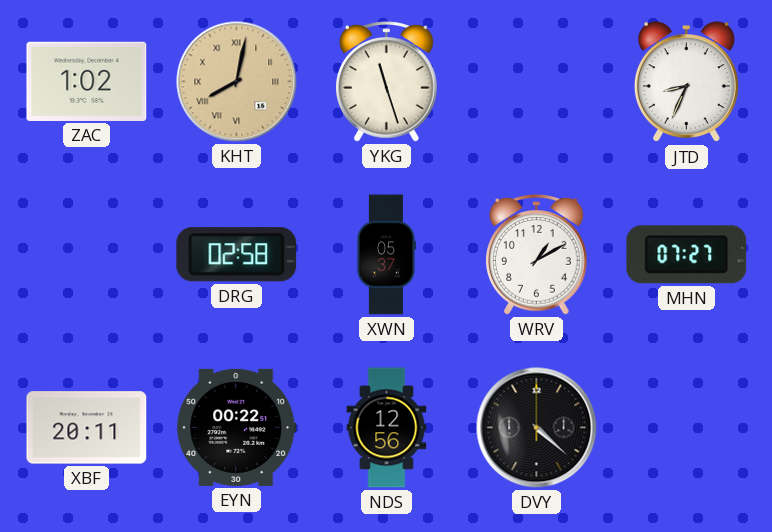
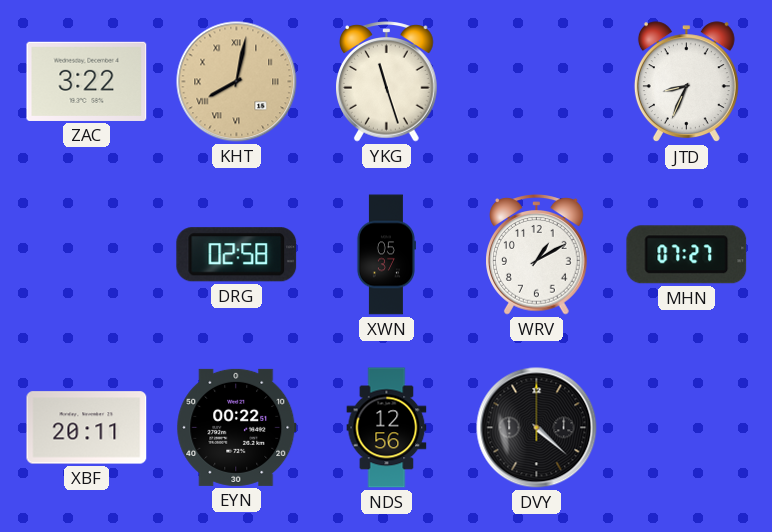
ZAC: 1:02 -> 3:22 (87, 81)
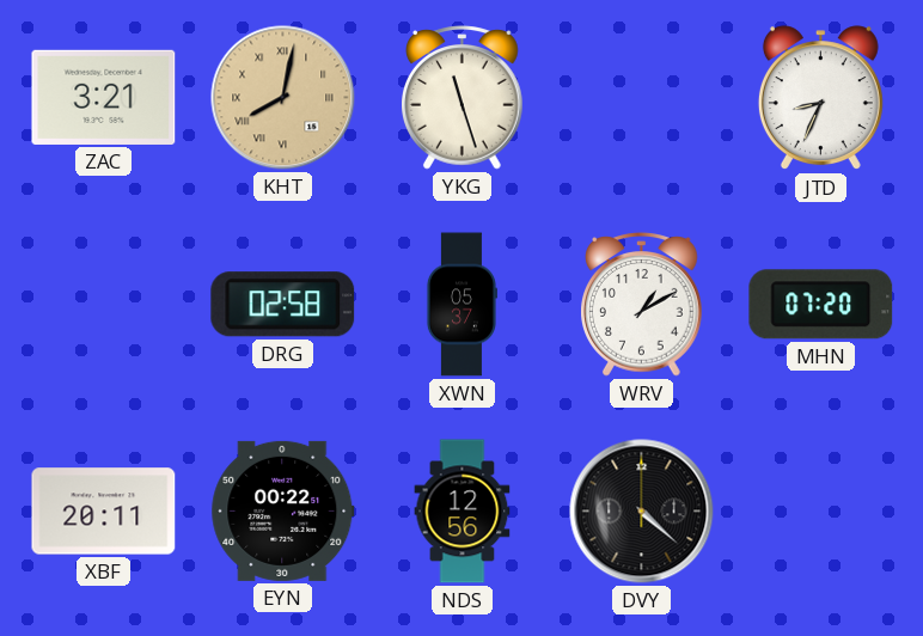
ZAC: 3:22 -> 3:21 (104, 97)
MHN: 07:27 -> 07:20 (821, 305)
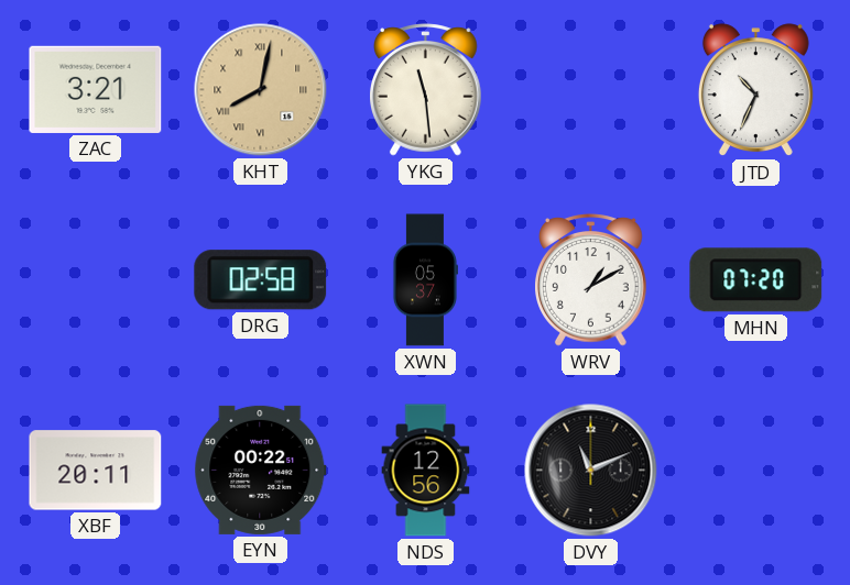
YKG: 11:27 -> 11:29 (426, 90)
JTD: 8:34 -> 10:34 (755, 90)
DVY: 4:22 -> 11:11 (591, 471)
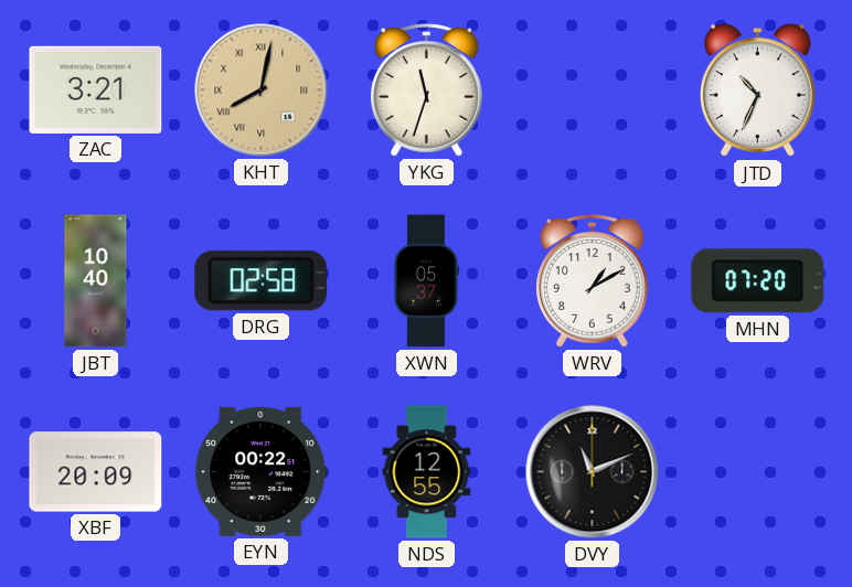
YKG: 11:29 -> 11:33 (427, 90)
JBT: none -> 10:40 (96, 281)
XBF: 20:11 -> 20:09 (96, 472)
NDS: 12:56 -> 12:55 (427, 472)
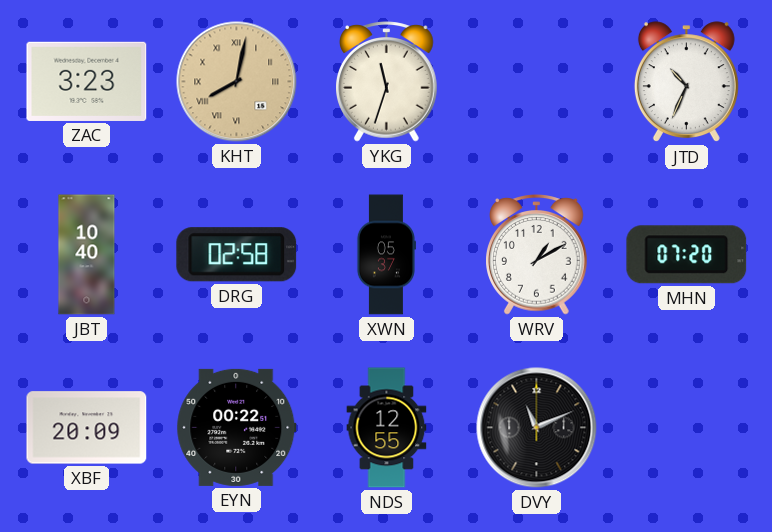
ZAC: 3:21 -> 3:23 (87, 81)
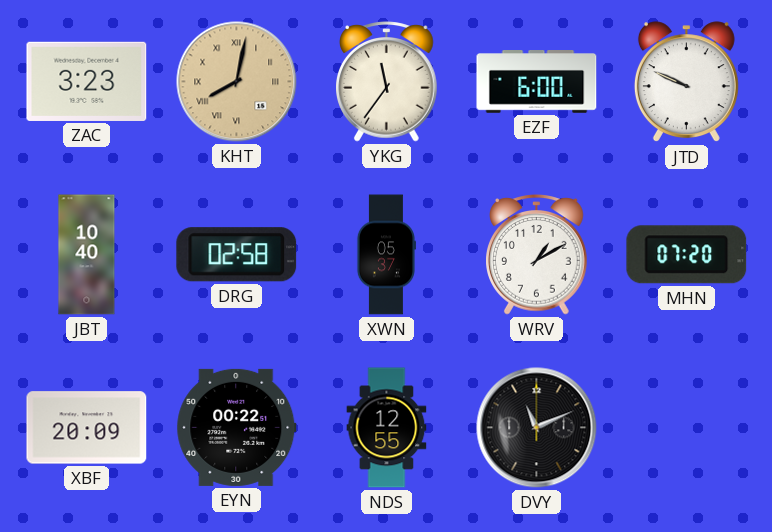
YKG: 11:33 -> 11:36 (387, 82)
EZF: none -> 6:00 (537, 82)
JTD: 10:34 -> 9:49 (686, 82)
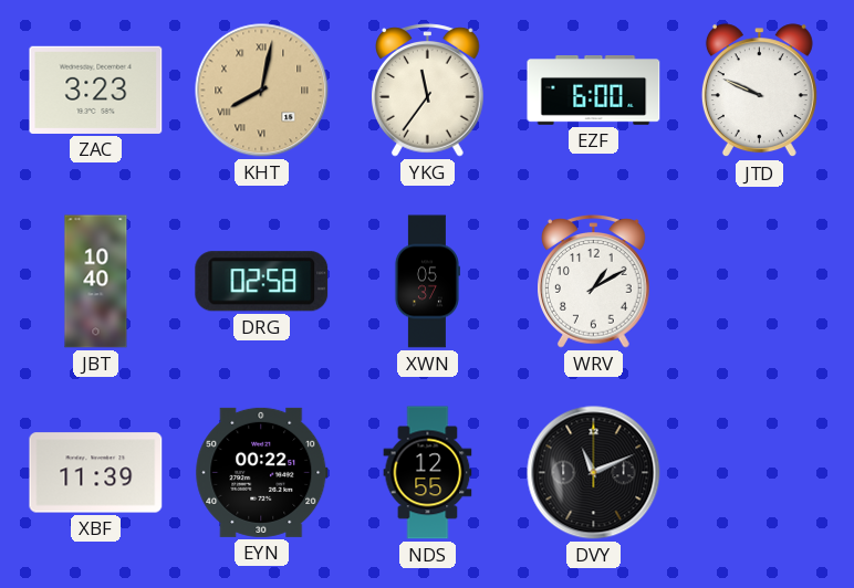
MHN: 07:20 -> none (687, 255)
XBF: 20:09 -> 11:39 (96, 473)
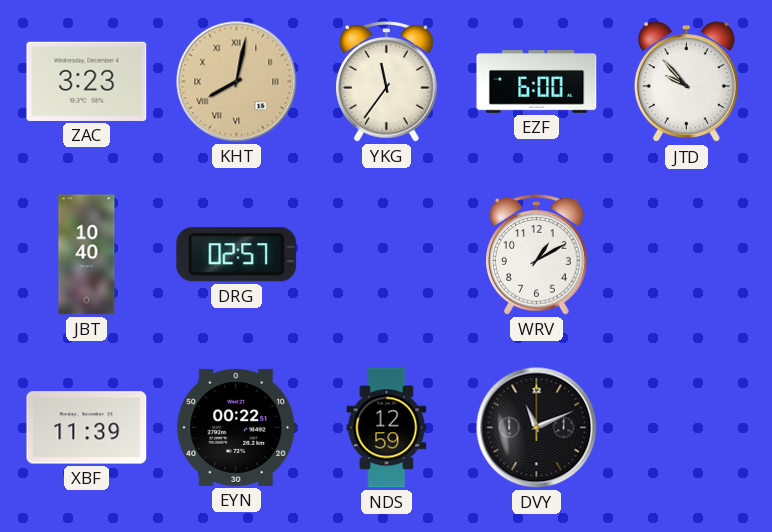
JTD: 9:49 -> 9:53 (686, 82)
DRG: 02:58 -> 02:57 (237, 255)
XWN: 05:37 -> none (427, 282)
NDS: 12:55 -> 12:59 (387, 428)
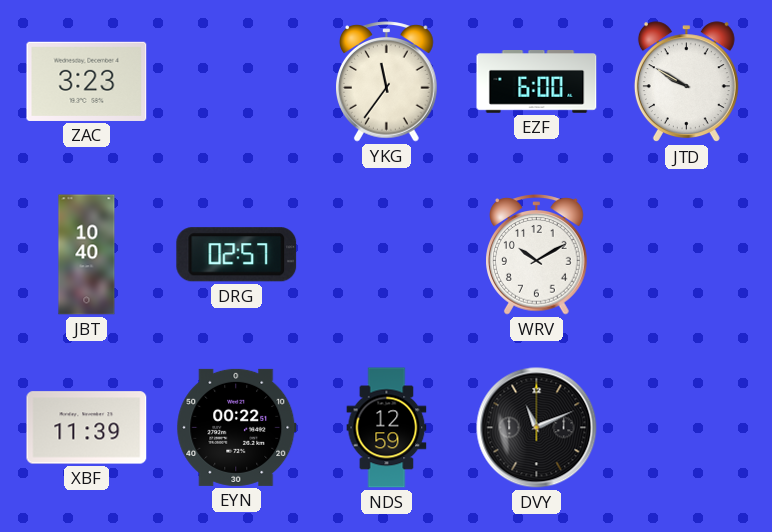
KHT: 8:02 -> none (237, 82)
JTD: 9:53 -> 9:50 (686, 82)
WRV: 1:10 -> 10:10 (537, 255)
